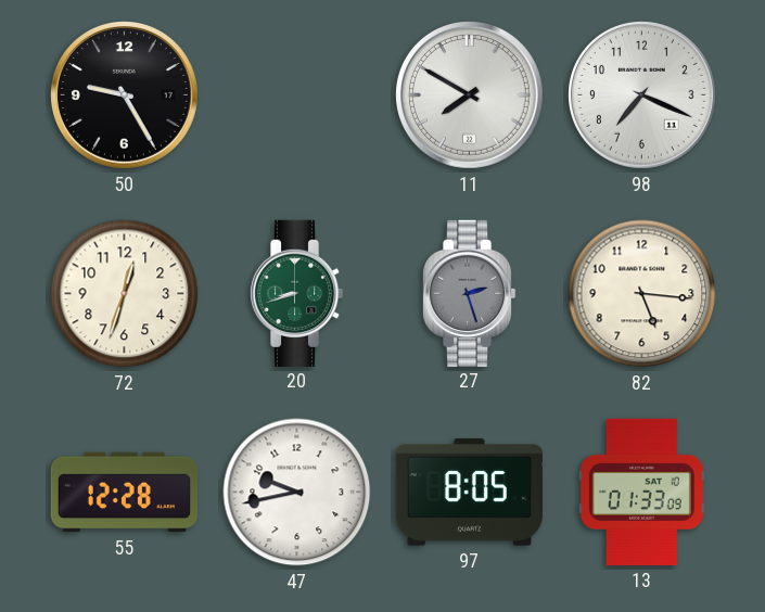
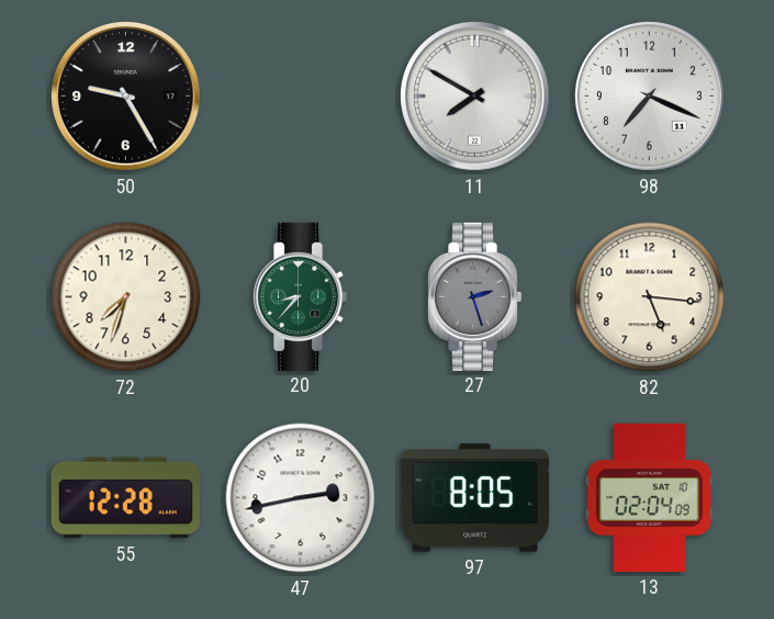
72: 12:33 -> 7:33 (126, 297)
20: 8:42 -> 8:37 (300, 296)
47: 9:43 -> 2:43 (301, 498)
13: 01:33 -> 02:04 (649, 497)
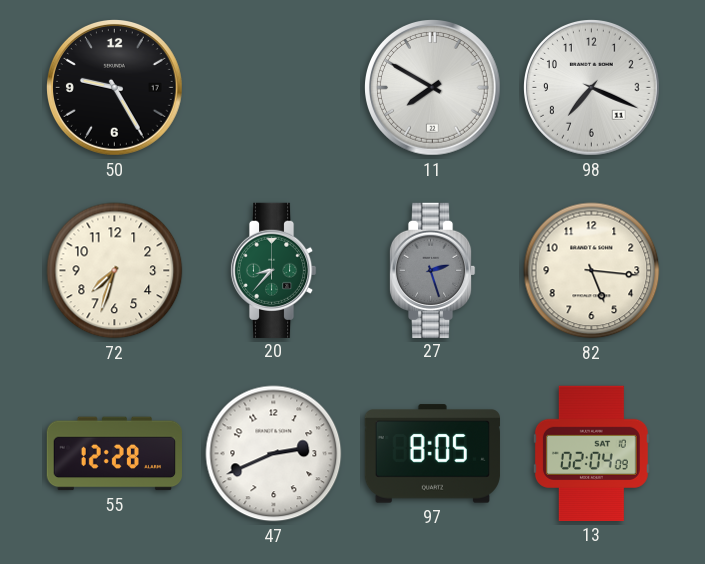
47: 2:43 -> 2:41 (274, 454)
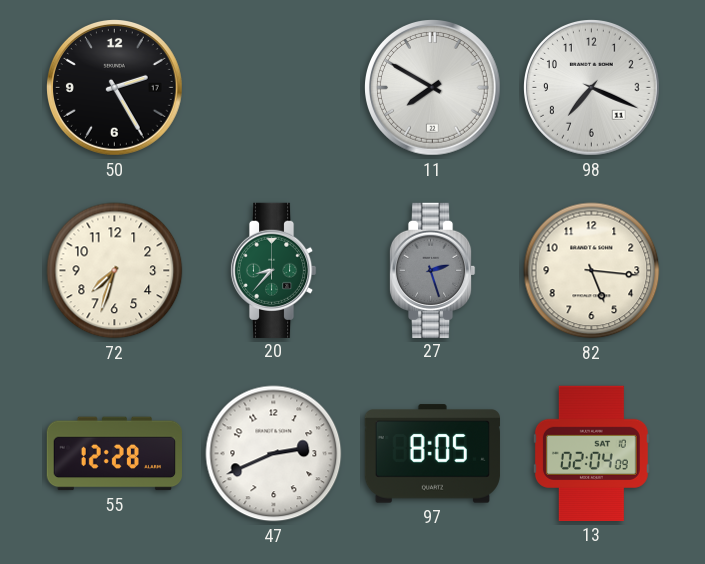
50: 9:25 -> 2:25 (115, 88)
